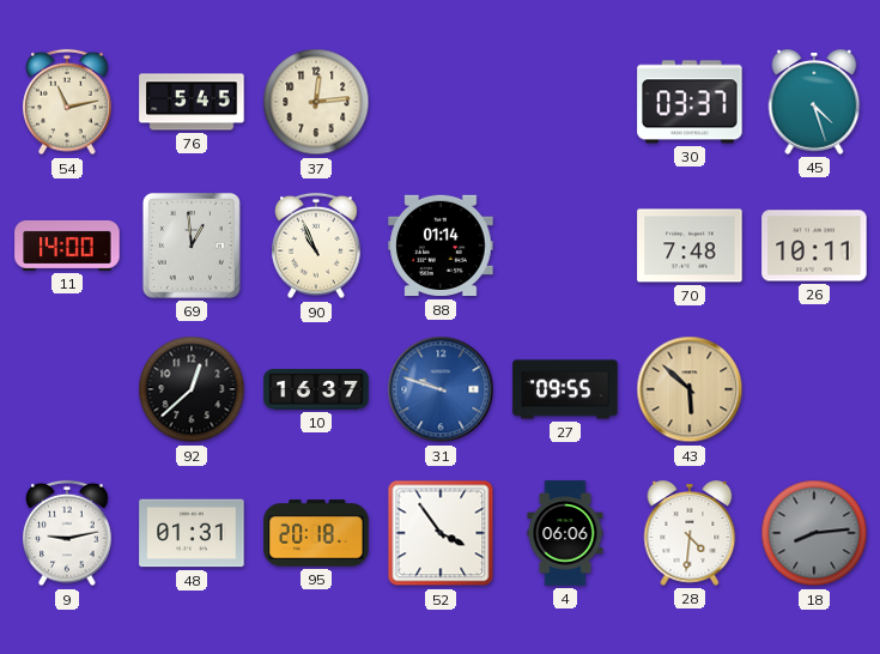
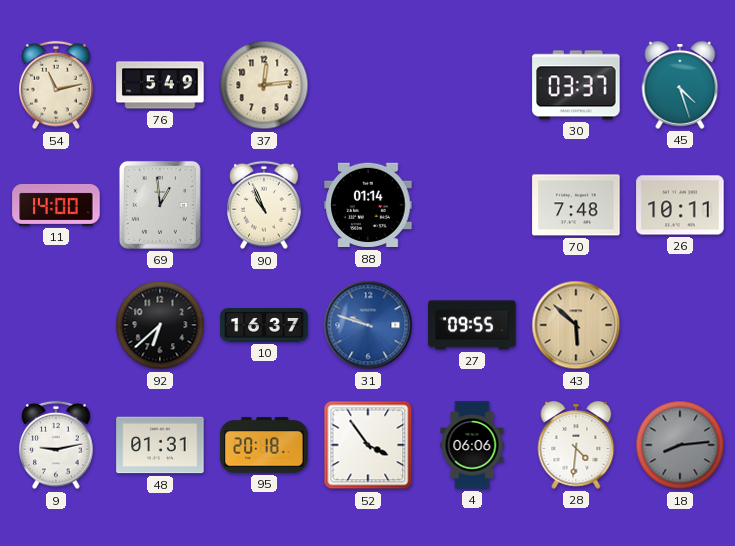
76: 5:45 -> 5:49 (160, 85)
92: 12:38 -> 6:38 (160, 325)
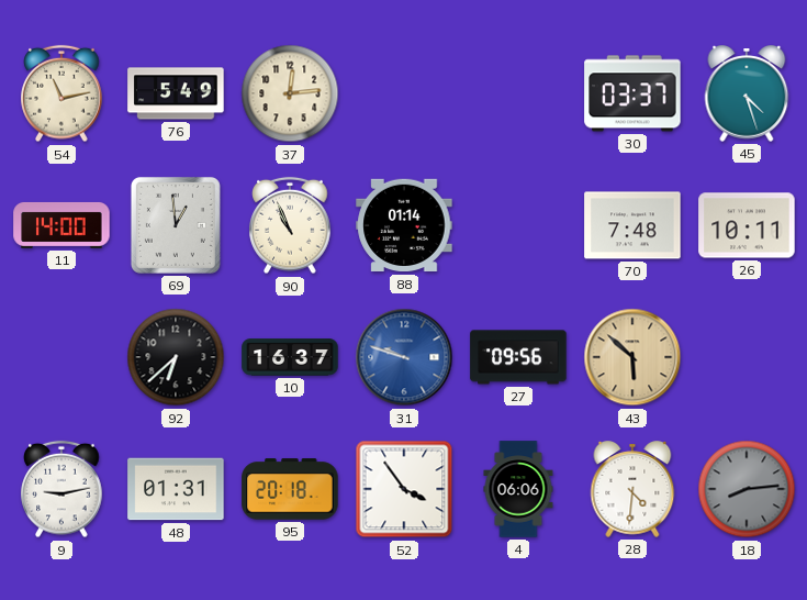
27: 09:55 -> 09:56 (518, 357)
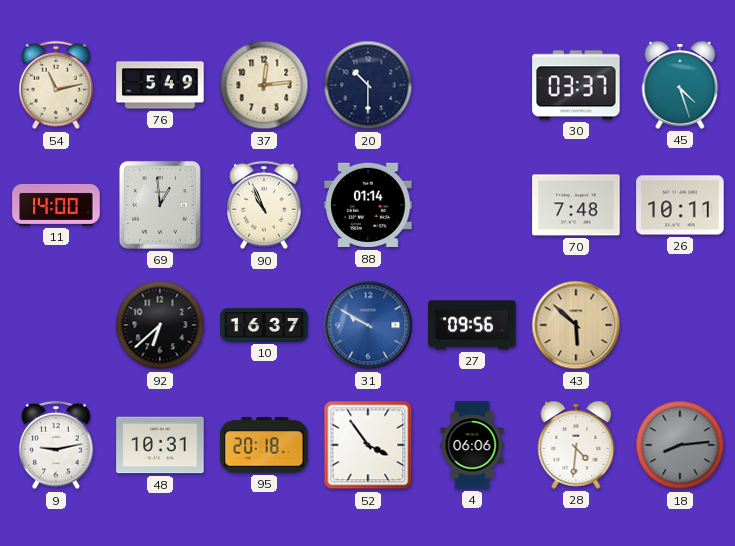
20: none -> 10:30 (368, 85)
31: 9:48 -> 9:50 (368, 325)
48: 01:31 -> 10:31 (160, 445)
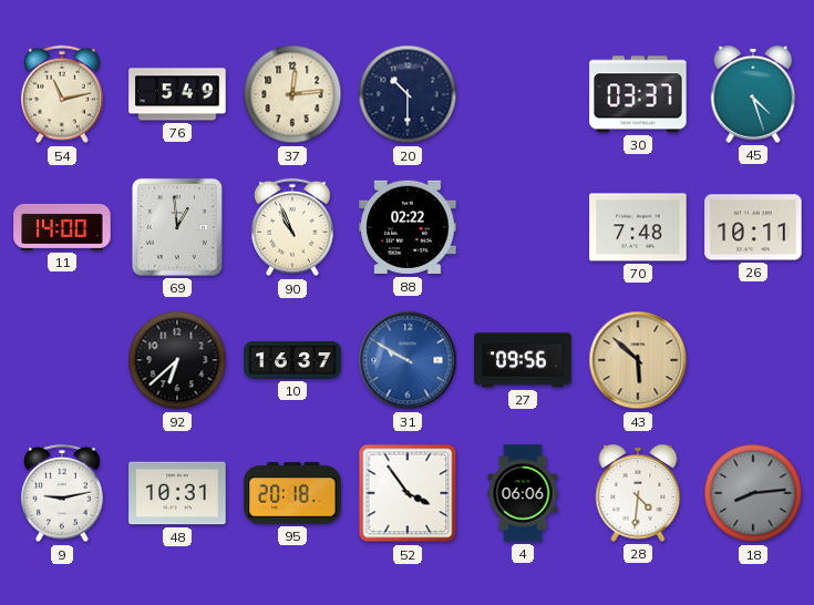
88: 01:14 -> 02:22 (408, 227)
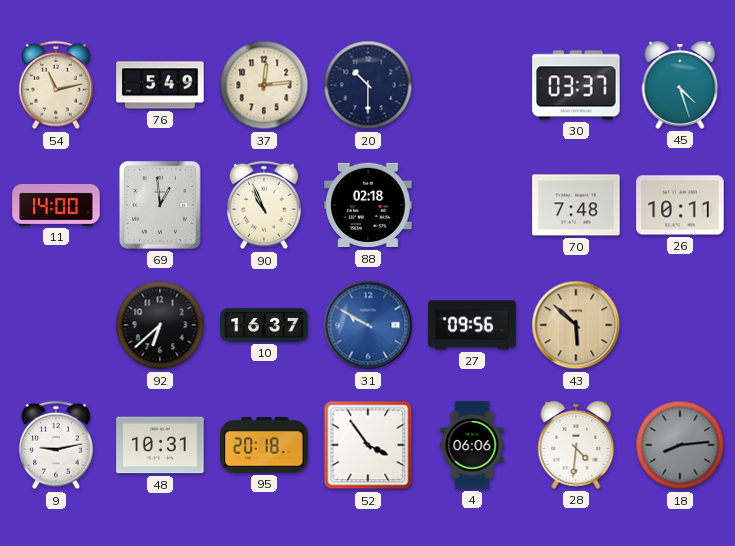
88: 02:22 -> 02:18 (368, 205)
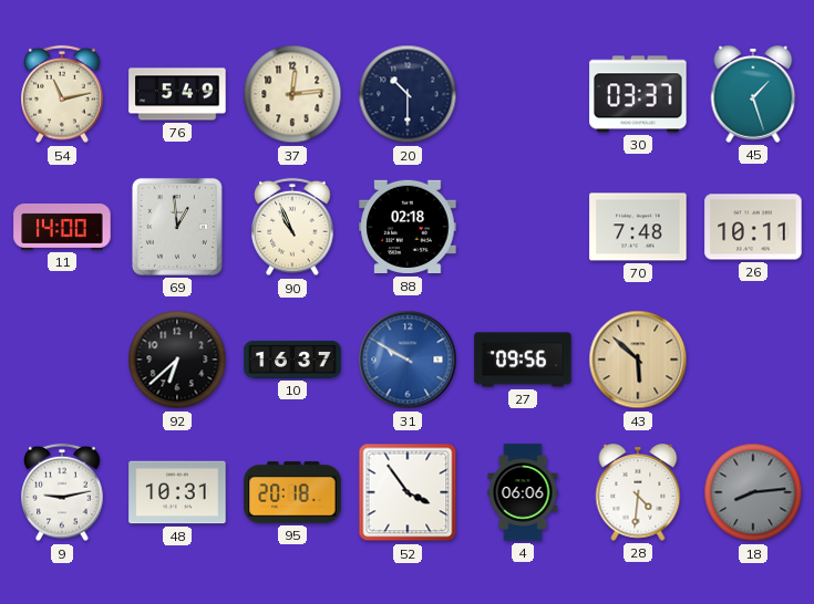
45: 4:27 -> 1:27 (753, 94)
